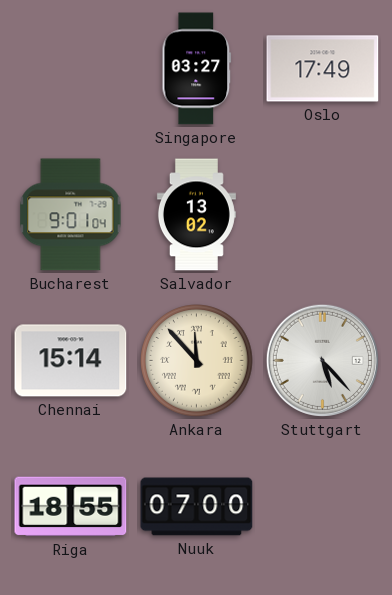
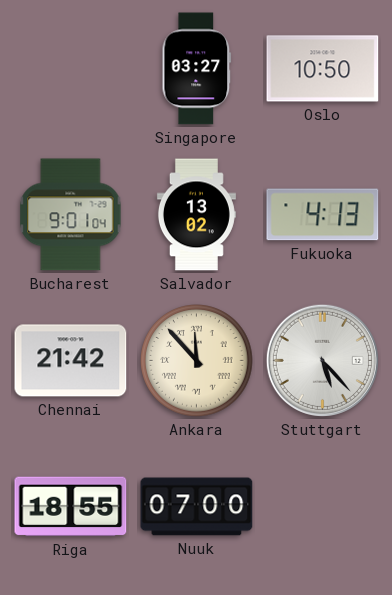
Oslo: 17:49 -> 10:50 (323, 69)
Fukuoka: none -> 4:13 (323, 215)
Chennai: 15:14 -> 21:42 (71, 361)
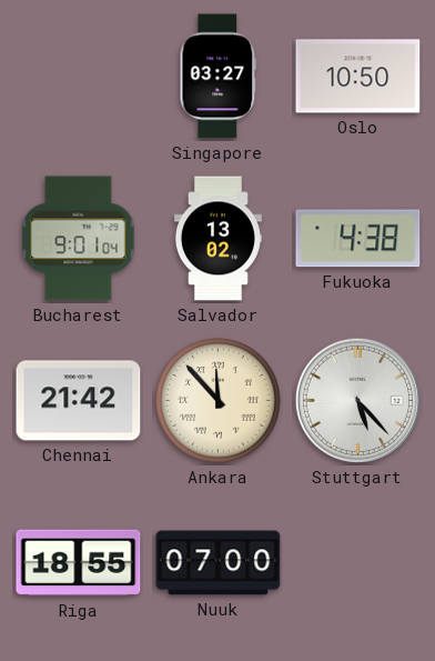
Fukuoka: 4:13 -> 4:38 (358, 239)
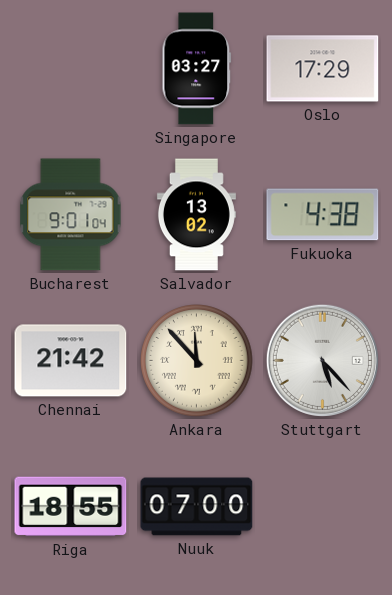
Oslo: 10:50 -> 17:29 (323, 69)
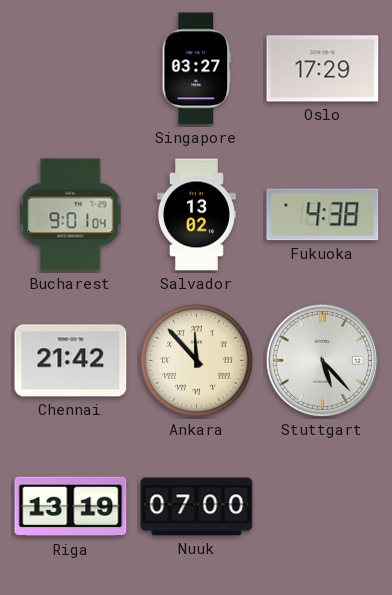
Riga: 18:55 -> 13:19 (71, 507)
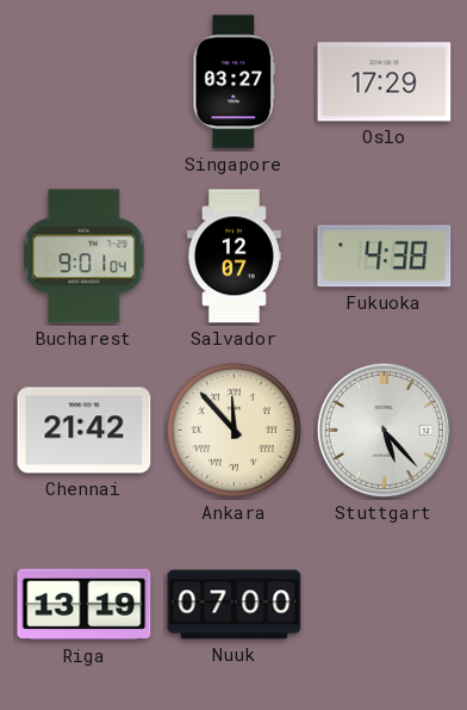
Salvador: 13:02 -> 12:07 (233, 257)
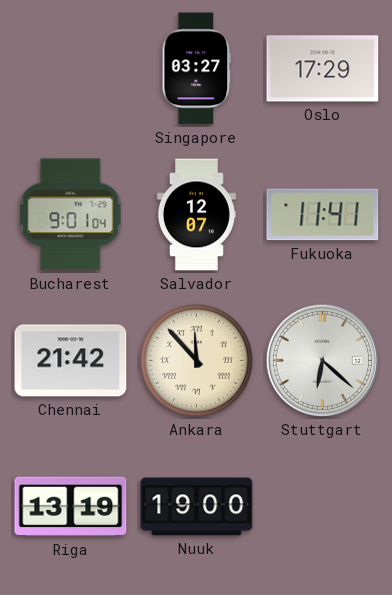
Fukuoka: 4:38 -> 11:41 (323, 215)
Stuttgart: 5:23 -> 6:22 (322, 360)
Nuuk: 07:00 -> 19:00 (197, 507)
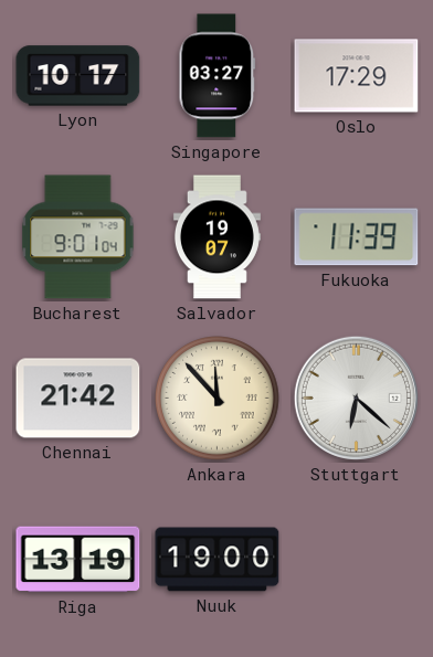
Lyon: none -> 10:17 (78, 76)
Salvador: 12:07 -> 19:07 (216, 237)
Fukuoka: 11:41 -> 11:39 (357, 237)
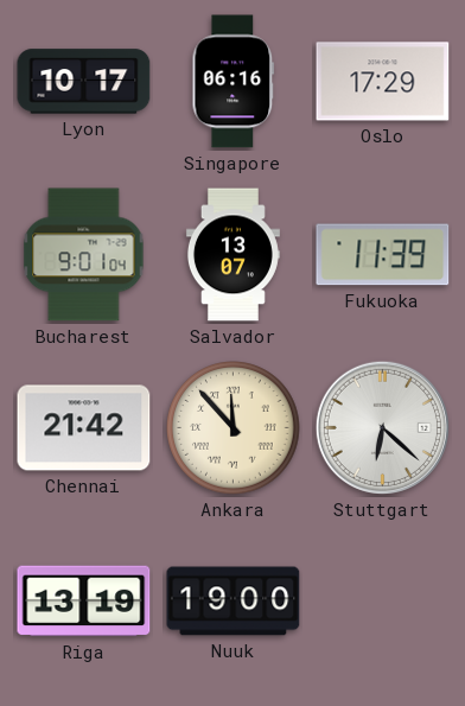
Singapore: 03:27 -> 06:16 (234, 82)
Salvador: 19:07 -> 13:07 (232, 255)
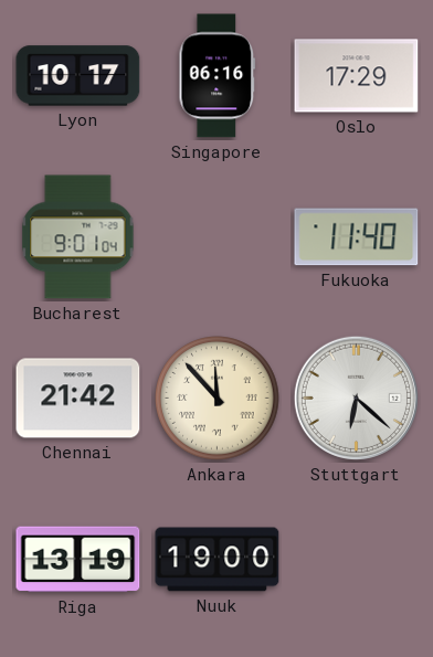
Salvador: 13:07 -> none (232, 255)
Fukuoka: 11:39 -> 11:40 (357, 237)
